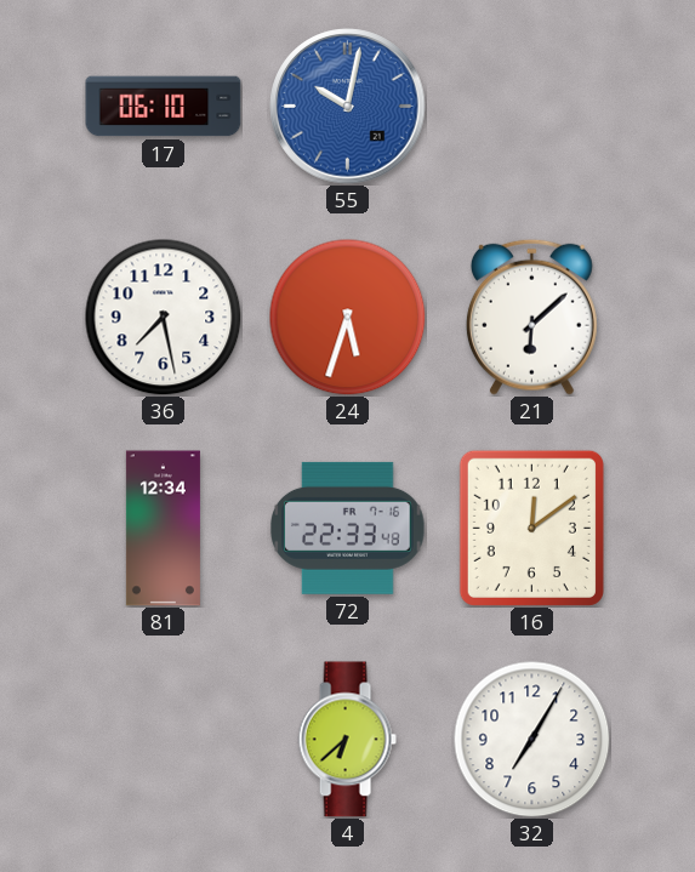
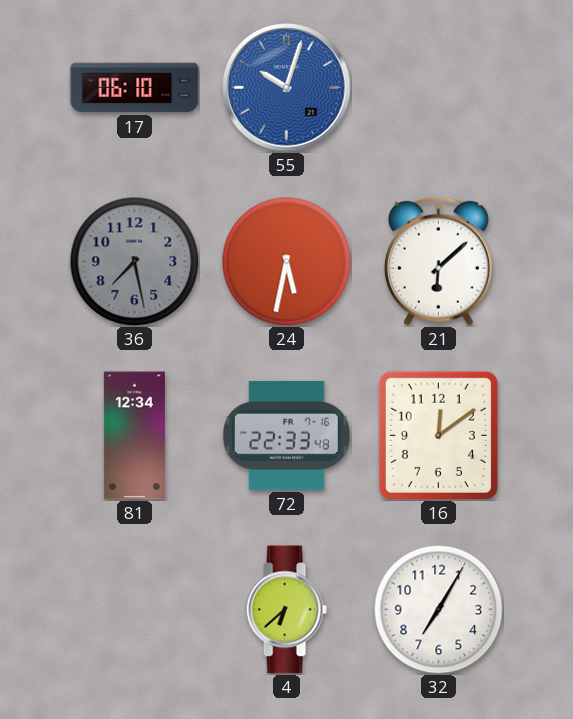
55: 10:02 -> 10:03 (287, 88)
36 dial: white -> grey (134, 261)
24: 5:33 -> 5:32 (286, 261)
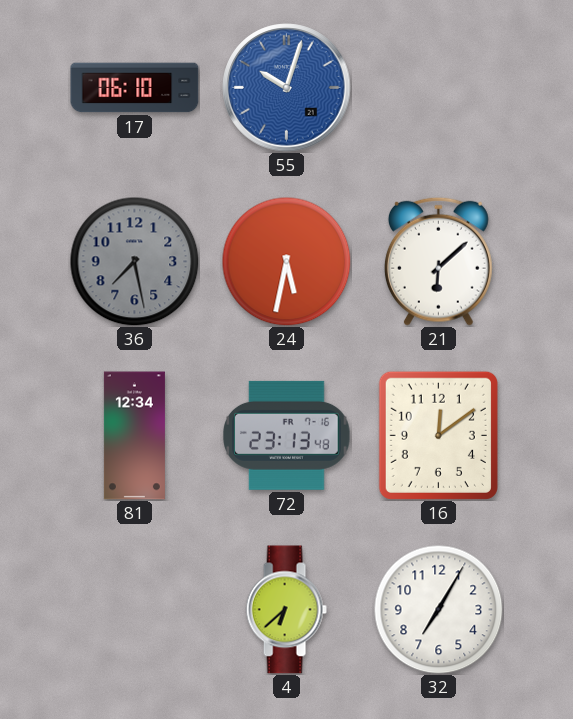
72: 22:33 -> 23:13 (287, 435)
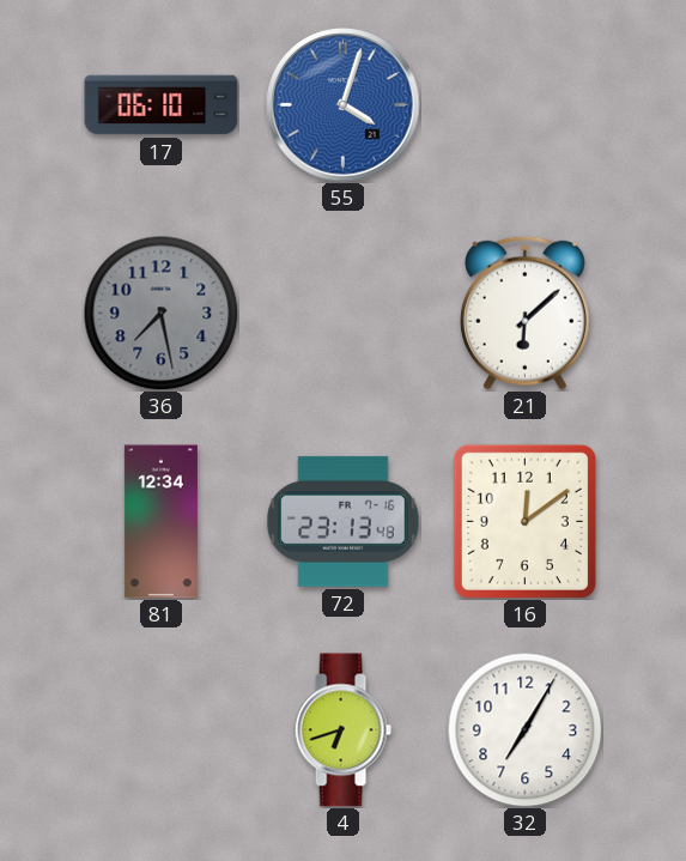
55: 10:03 -> 4:03 (344, 105)
24: 5:32 -> none (286, 261)
4: 6:38 -> 6:42 (342, 730)
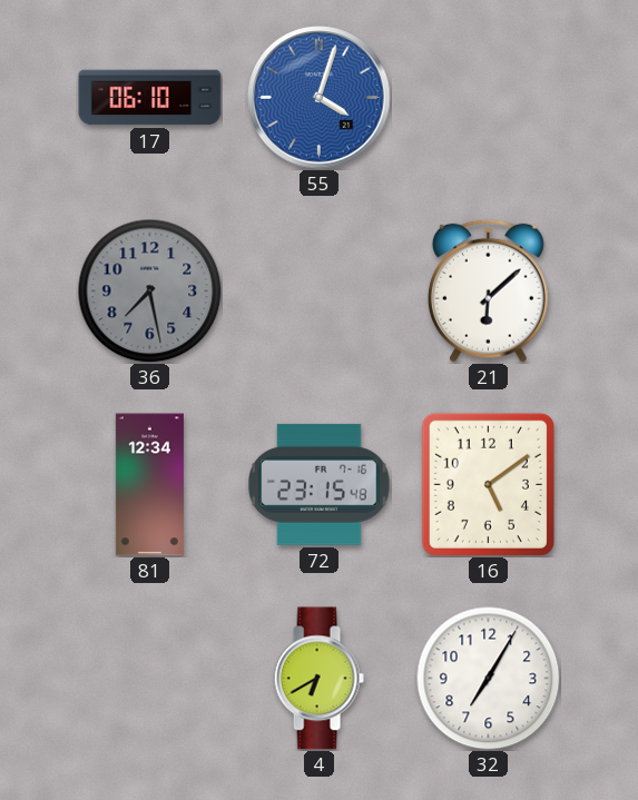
72: 23:13 -> 23:15 (320, 484)
16: 12:09 -> 5:09 (488, 484)
4: 6:42 -> 6:40 (318, 679)
